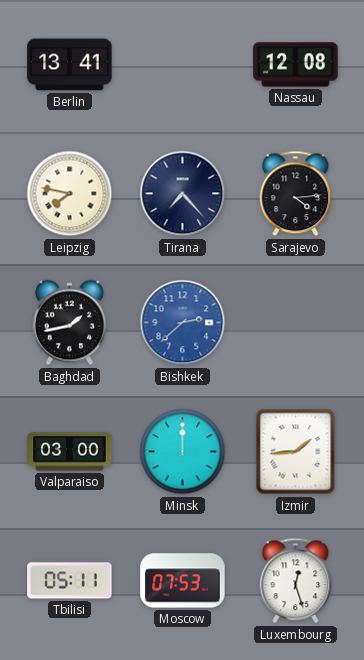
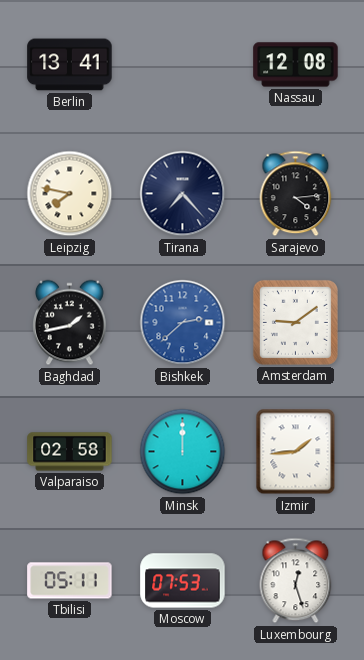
Amsterdam: none -> 9:09 (295, 322)
Valparaiso: 03:00 -> 02:58 (70, 452)
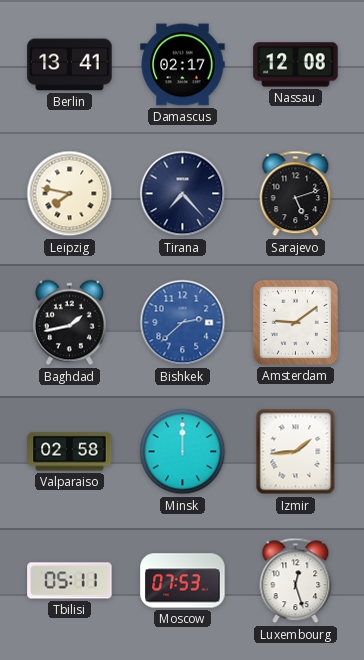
Damascus: none -> 02:17 (183, 65)
Sarajevo: 4:14 -> 5:12 (296, 194)
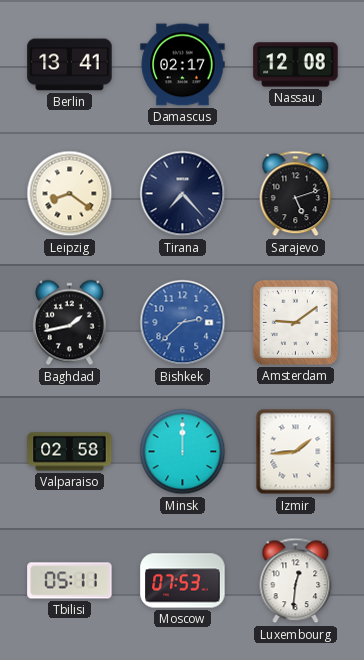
Leipzig: 7:47 -> 8:21 (70, 194)
Luxembourg: 12:27 -> 12:31 (296, 581)
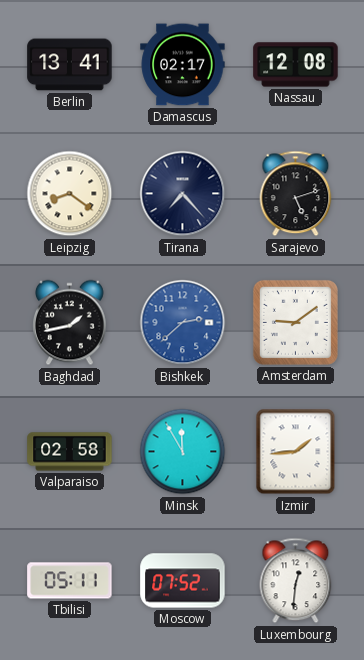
Minsk: 12:00 -> 11:55 (183, 452)
Moscow: 07:53 -> 07:52 (183, 581)
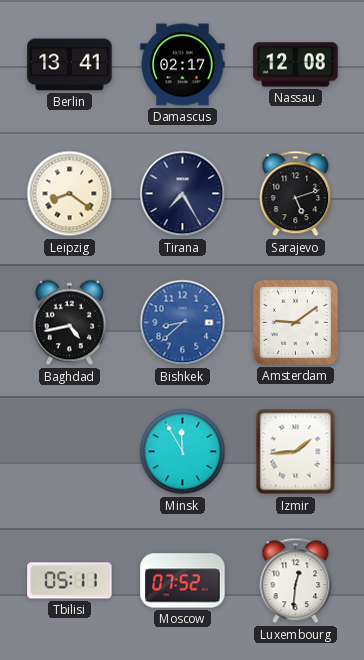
Tirana: 7:23 -> 7:25 (183, 194)
Baghdad: 1:43 -> 4:43 (70, 323)
Bishkek: 2:38 -> 8:38 (183, 323)
Valparaiso: 02:58 -> none (70, 452)
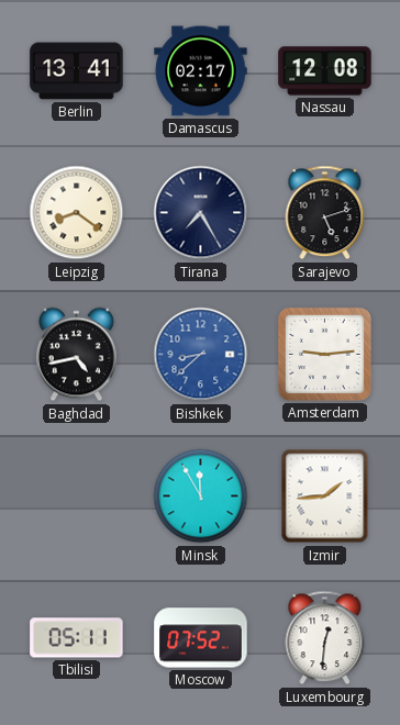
Amsterdam: 9:09 -> 9:14 (324, 354)
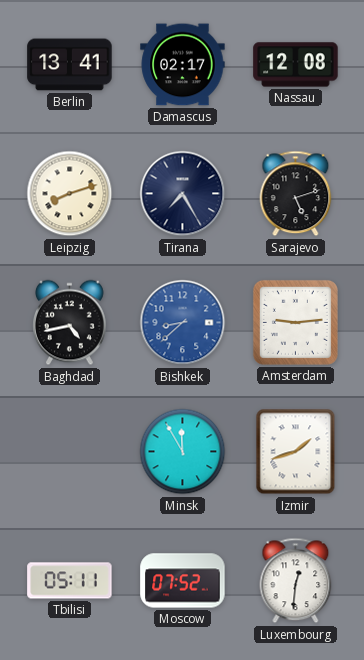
Leipzig: 8:21 -> 8:12 (70, 194)
Izmir: 1:44 -> 1:42 (296, 452)
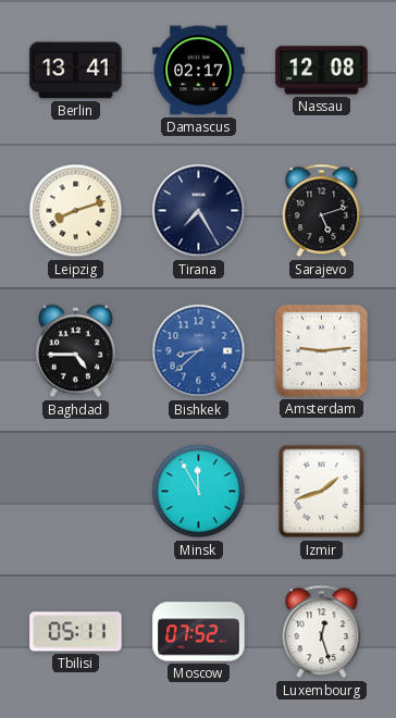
Baghdad: 4:43 -> 4:45 (76, 351)
Luxembourg: 12:31 -> 12:27 (322, 632)
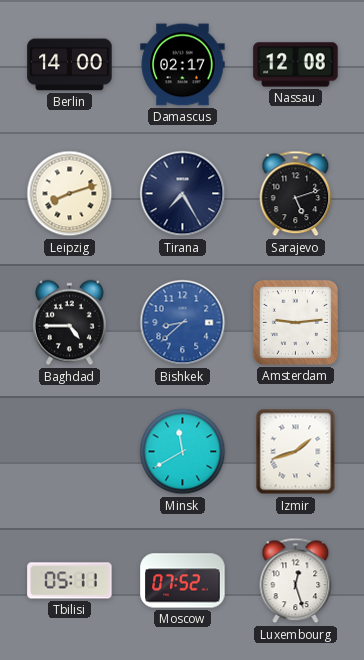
Berlin: 13:41 -> 14:00 (70, 65)
Minsk: 11:55 -> 11:40 (183, 452)
